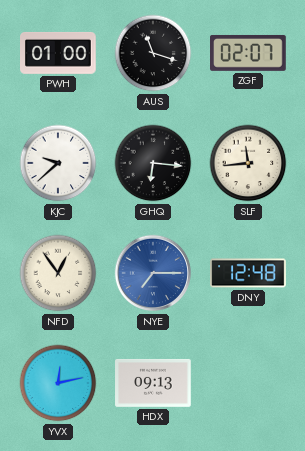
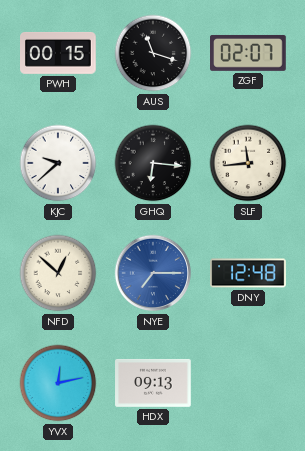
PWH: 01:00 -> 00:15 (59, 53)
NFD: 12:54 -> 12:52 (58, 273)
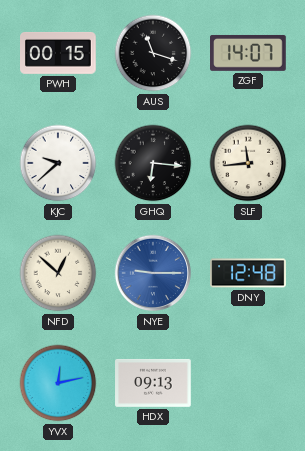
ZGF: 02:07 -> 14:07 (249, 53)
NYE: 7:15 -> 9:15 (152, 273)
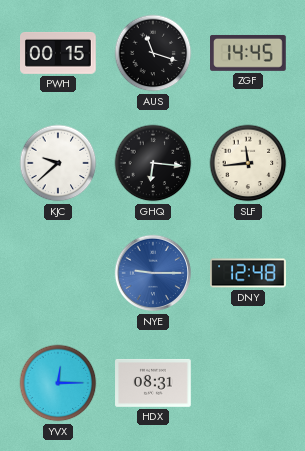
ZGF: 14:07 -> 14:45 (249, 53)
NFD: 12:52 -> none (58, 273)
YVX: 12:13 -> 12:15 (58, 383)
HDX: 09:13 -> 08:31 (153, 383)
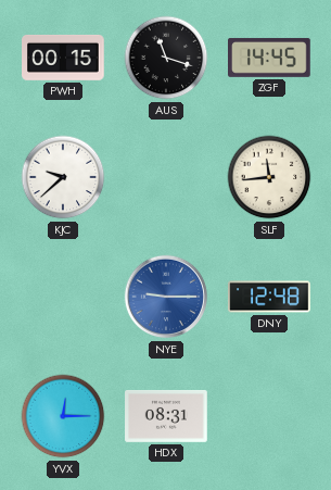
GHQ: 6:16 -> none (153, 163)
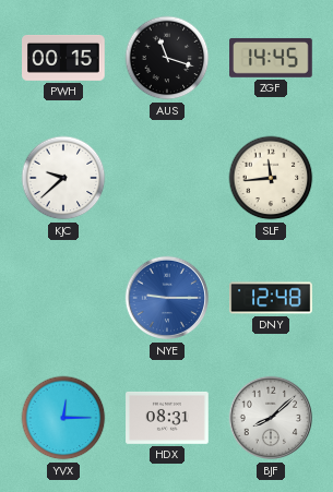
BJF: none -> 8:08 (270, 418)
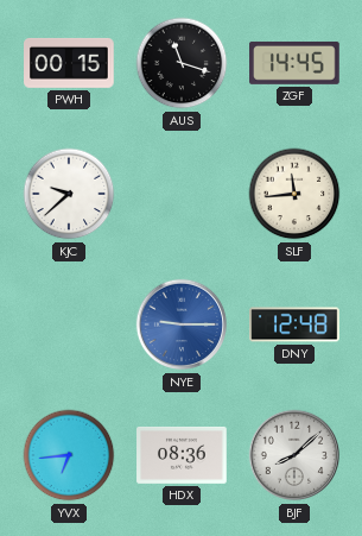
YVX: 12:15 -> 6:44 (69, 455)
HDX: 08:31 -> 08:36 (182, 455)
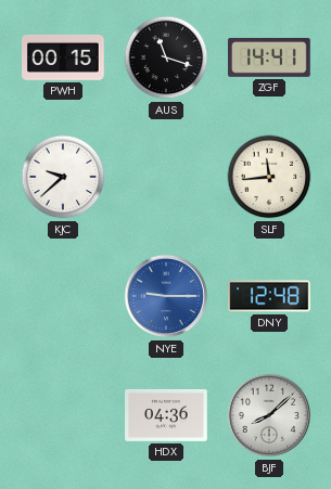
ZGF: 14:45 -> 14:41 (270, 57)
YVX: 6:44 -> none (69, 455)
HDX: 08:36 -> 04:36 (166, 415)
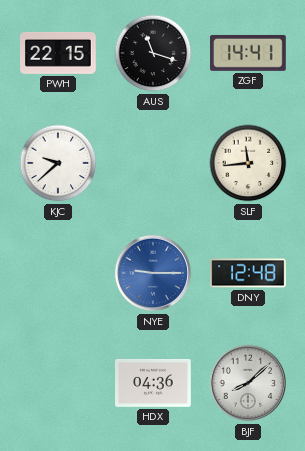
PWH: 00:15 -> 22:15 (59, 53)
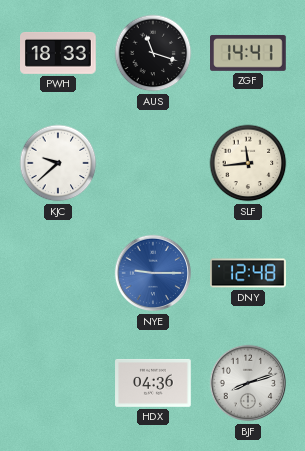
PWH: 22:15 -> 18:33 (59, 53)
BJF: 8:08 -> 8:12 (247, 383)
